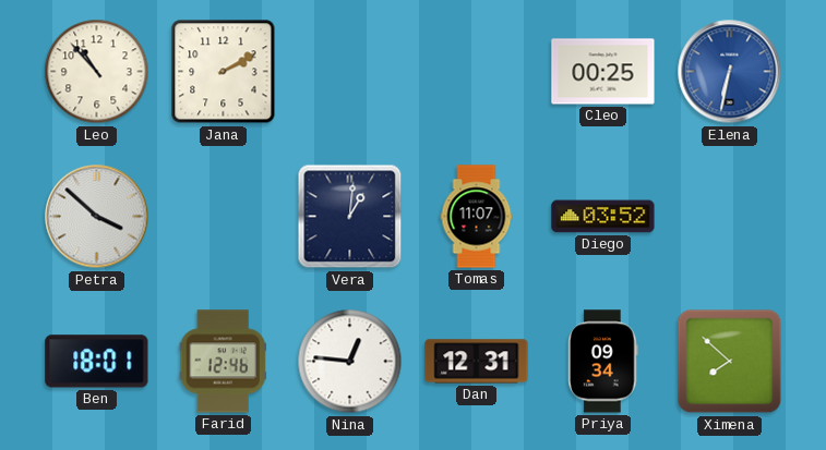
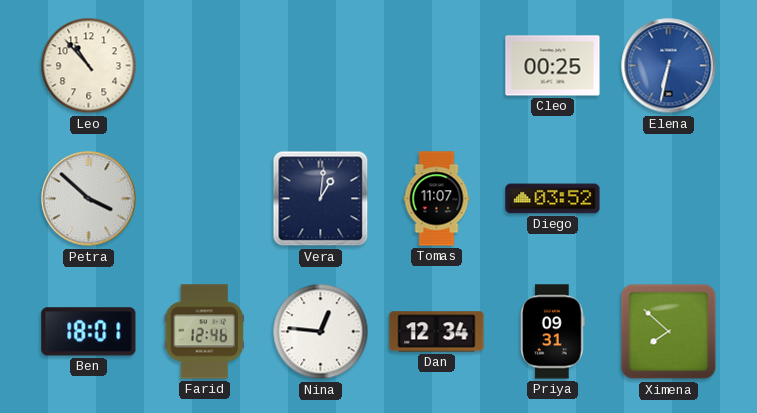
Jana: 2:10 -> none (224, 72)
Dan: 12:31 -> 12:34 (437, 332)
Priya: 09:34 -> 09:31 (553, 332)
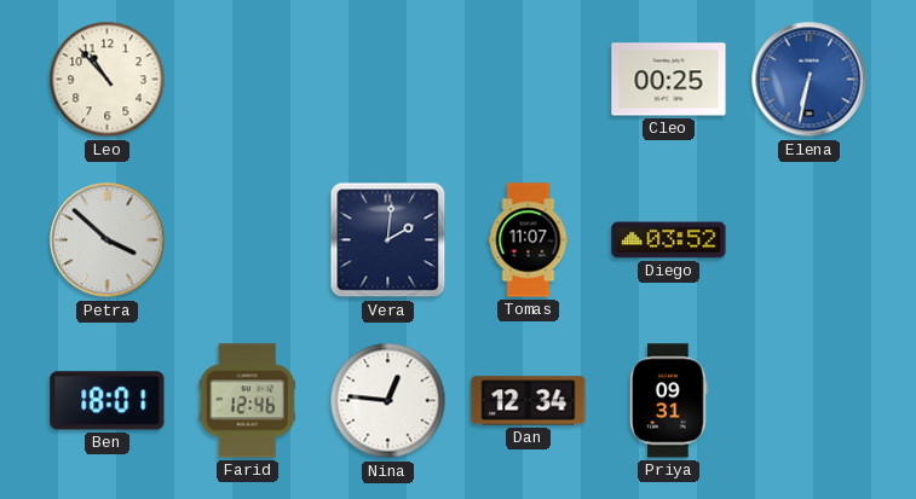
Vera: 1:01 -> 2:01 (388, 240)
Ximena: 7:52 -> none (669, 332)
